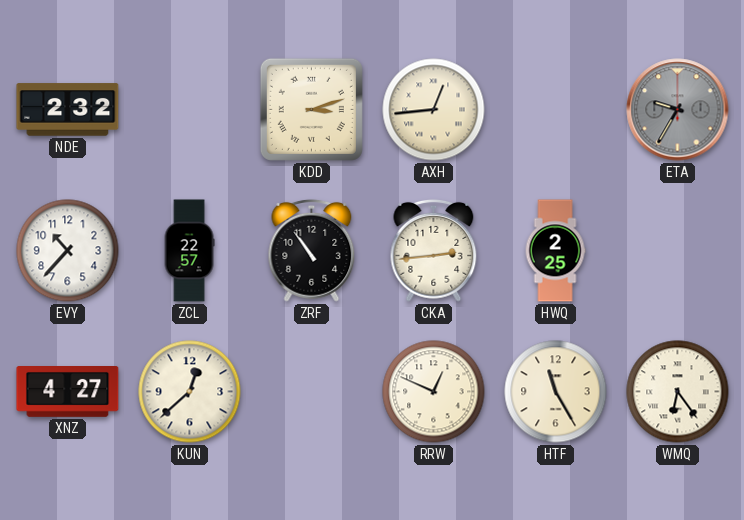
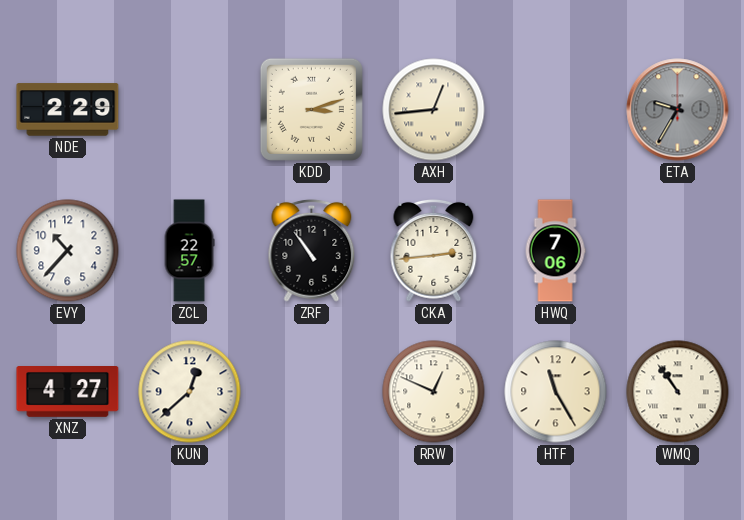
NDE: 2:32 -> 2:29 (68, 110)
HWQ: 2:25 -> 7:06 (555, 251)
WMQ: 6:24 -> 10:54 (678, 392)
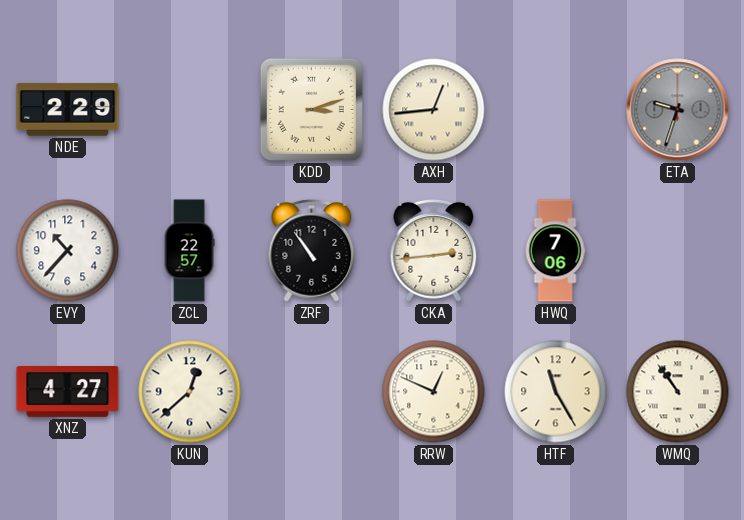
ETA: 9:35 -> 9:33 (678, 110)
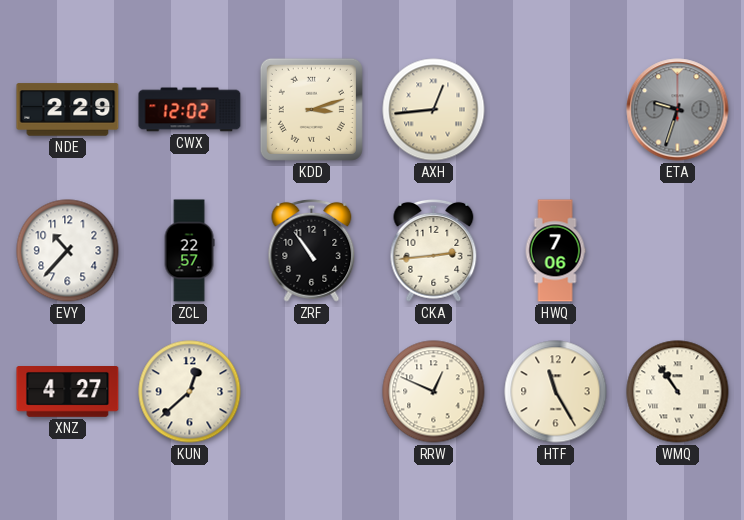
CWX: none -> 12:02 (190, 110)
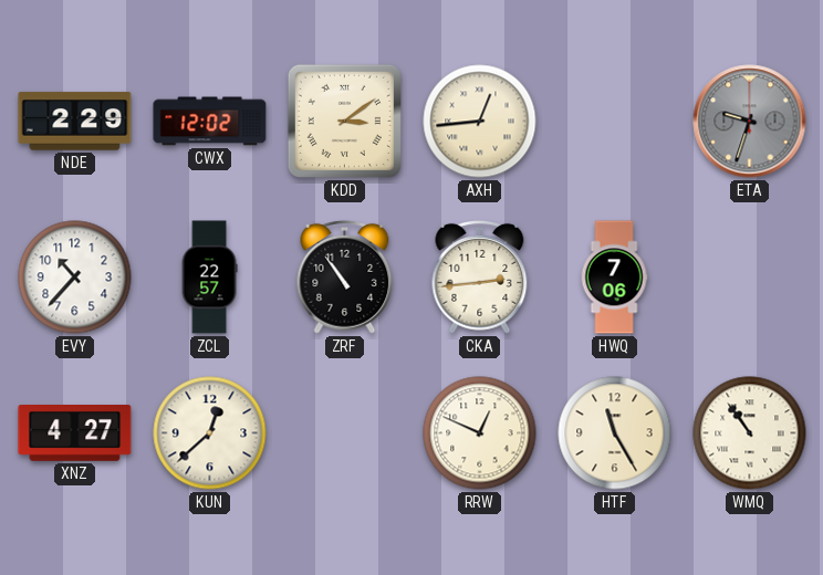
KDD: 3:12 -> 3:09 (344, 121)
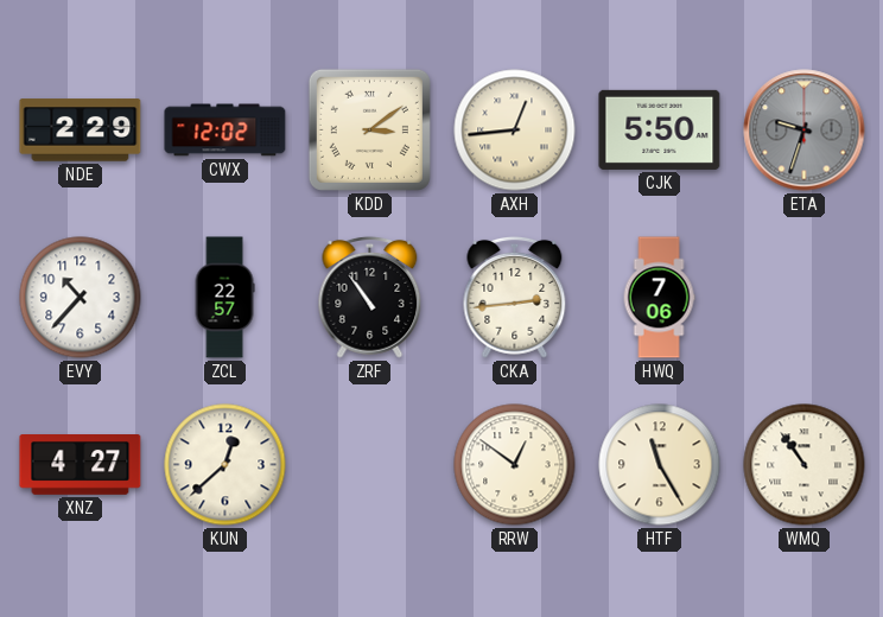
CJK: none -> 5:50 (660, 129)
RRW: 12:49 -> 12:51 (515, 465)
